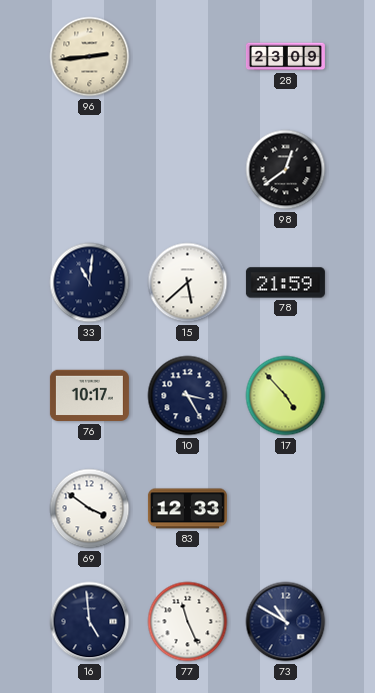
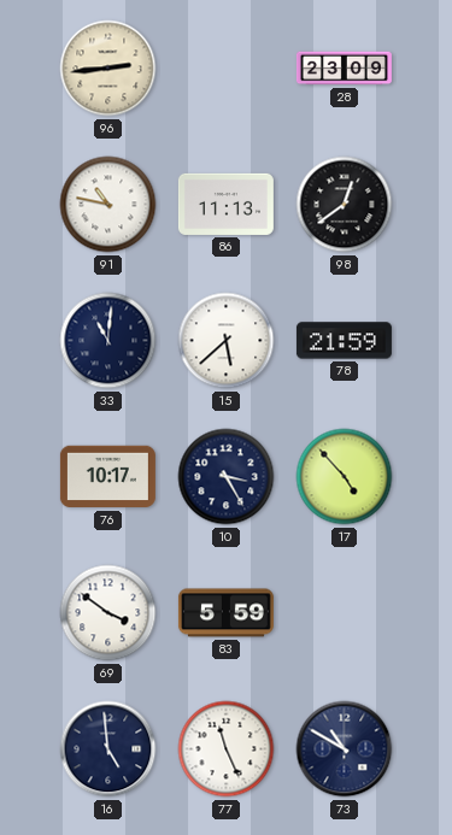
91: none -> 10:47 (108, 205)
86: none -> 11:13 (225, 204)
83: 12:33 -> 5:59 (225, 613)
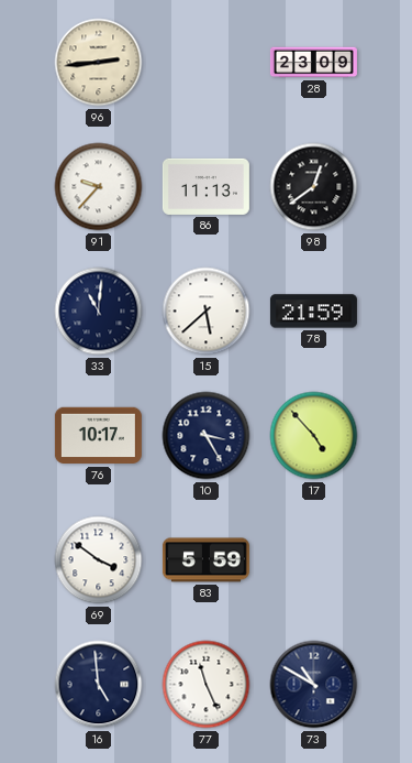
91: 10:47 -> 9:37 (99, 187)
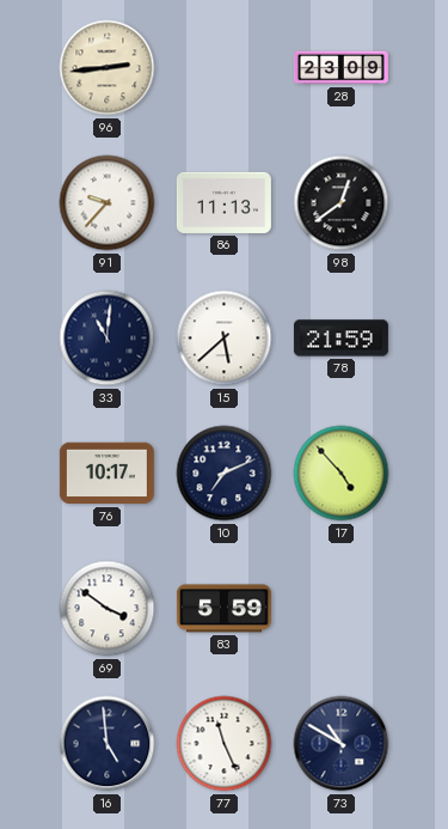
10: 3:25 -> 7:11 (225, 474)
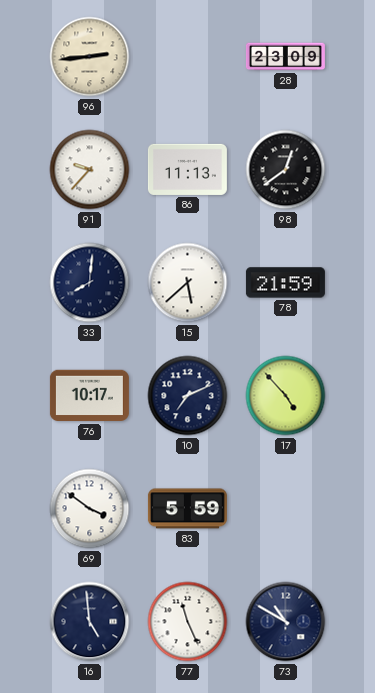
33: 11:01 -> 8:01 (90, 283)
